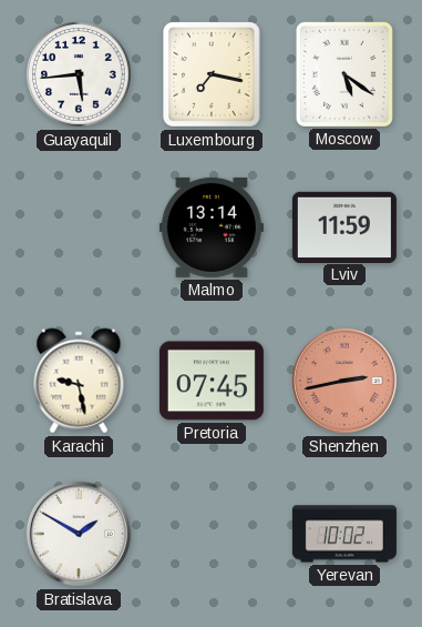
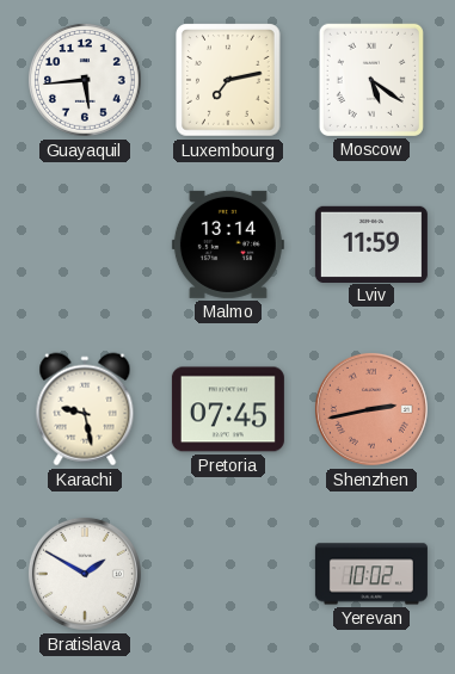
Luxembourg: 7:17 -> 7:13 (228, 80)
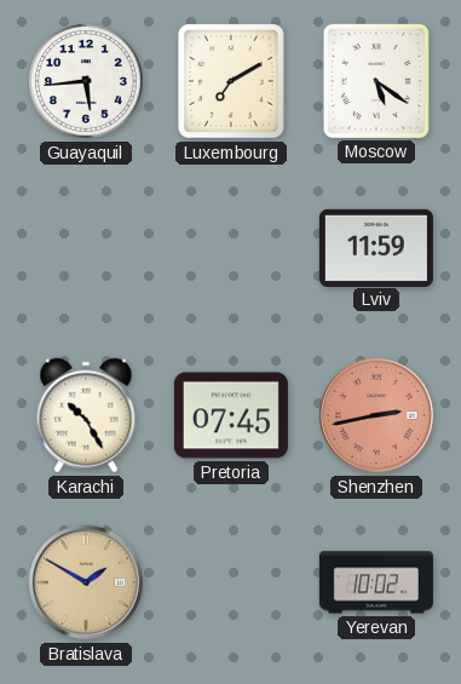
Luxembourg: 7:13 -> 7:10 (231, 81)
Malmo: 13:14 -> none (228, 245)
Karachi: 9:28 -> 10:25 (86, 415)
Bratislava dial: white -> champagne (86, 582)
